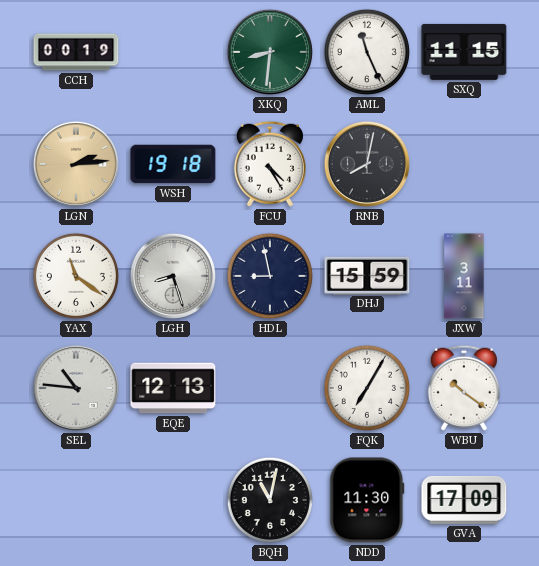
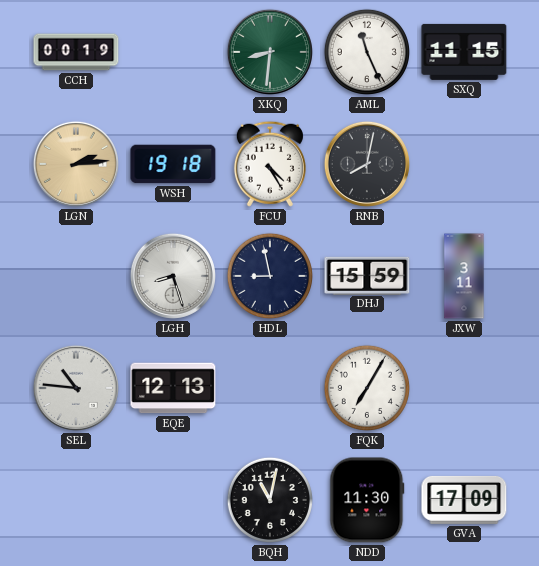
YAX: 11:21 -> none (76, 276)
WBU: 10:21 -> none (464, 388)
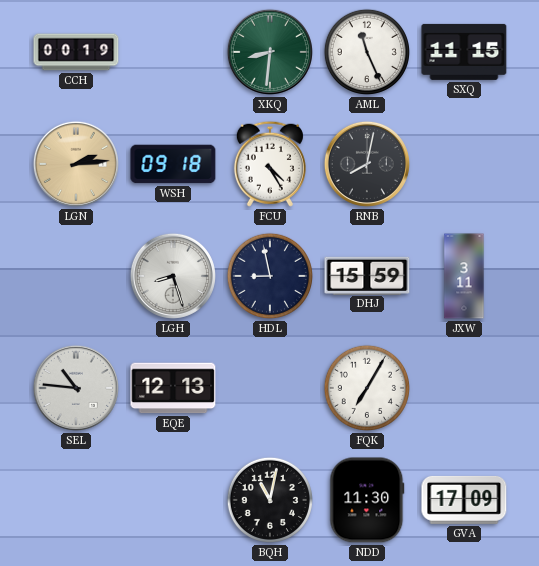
WSH: 19:18 -> 09:18 (173, 164)
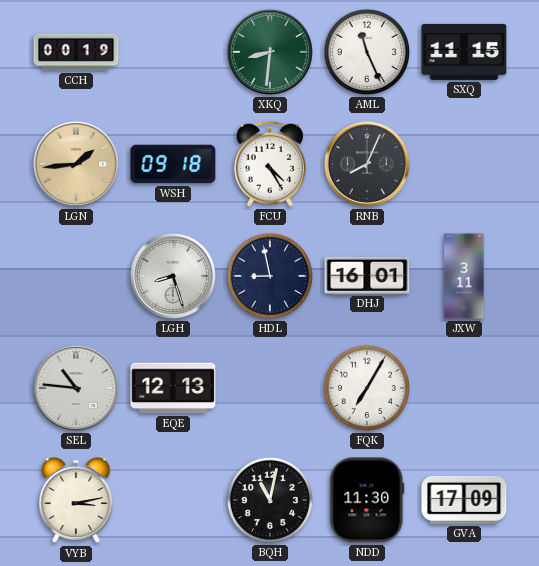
LGN: 2:14 -> 1:44 (76, 164)
RNB: 8:02 -> 8:04 (367, 164)
DHJ: 15:59 -> 16:01 (367, 275)
VYB: none -> 3:13 (76, 500)
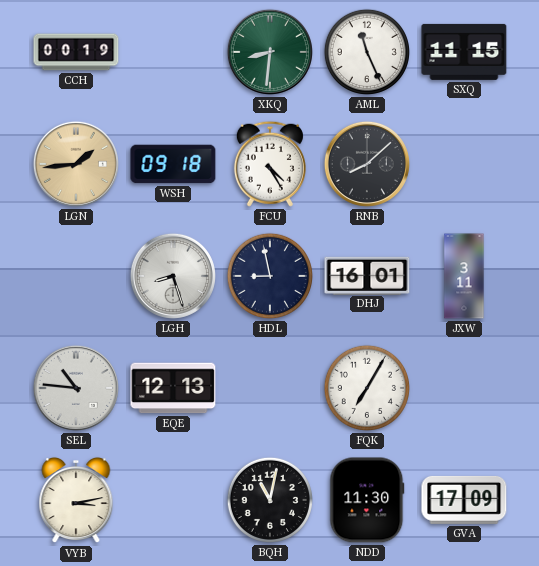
RNB: 8:04 -> 8:08 (367, 164)
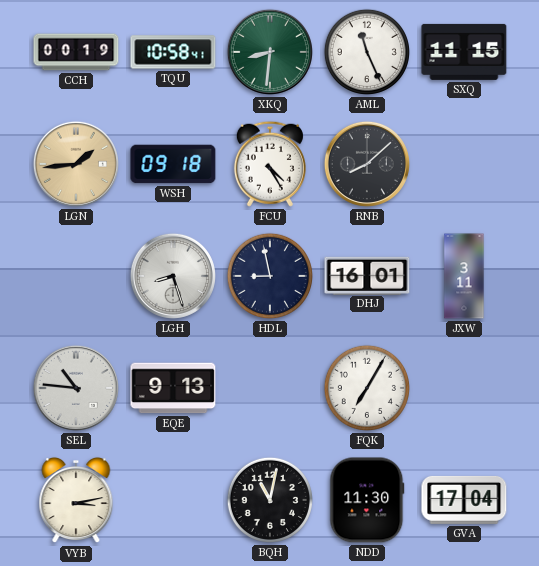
TQU: none -> 10:58 (173, 52)
EQE: 12:13 -> 9:13 (173, 388)
GVA: 17:09 -> 17:04 (464, 500)
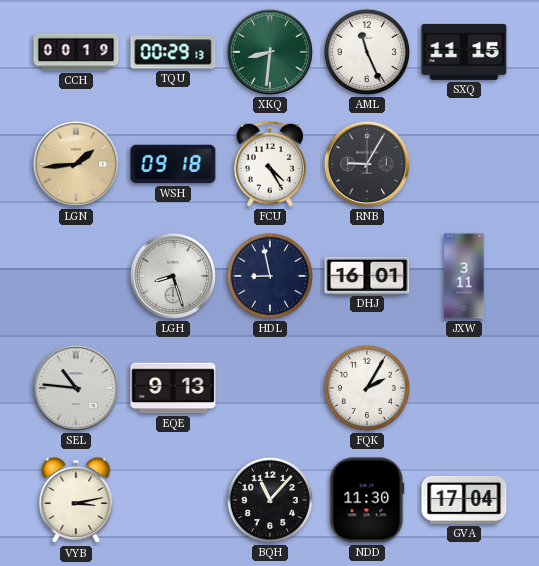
TQU: 10:58 -> 00:29 (173, 52)
RNB: 8:08 -> 9:05 (367, 164)
FQK: 7:05 -> 2:05 (367, 388)
BQH: 11:02 -> 11:07 (270, 500)
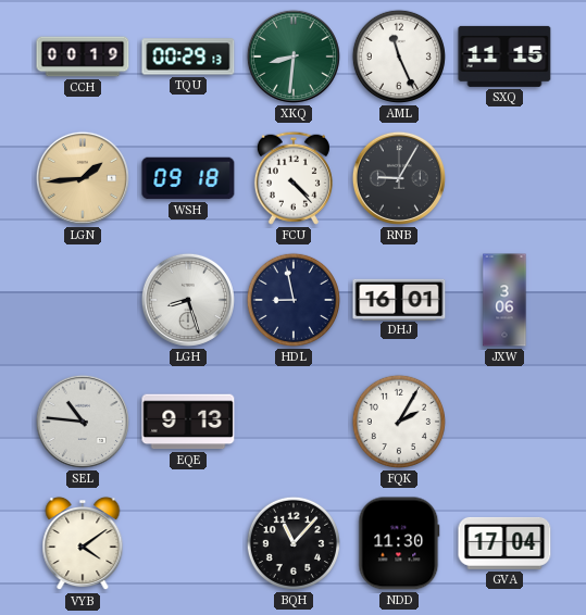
FCU: 4:25 -> 4:23 (294, 178)
JXW: 3:11 -> 3:06 (504, 300)
VYB: 3:13 -> 4:09 (83, 543)
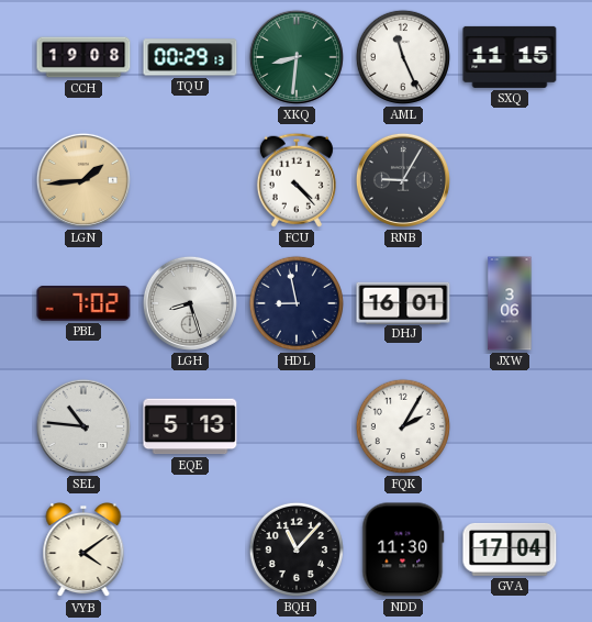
CCH: 00:19 -> 19:08 (83, 57)
WSH: 09:18 -> none (188, 178)
PBL: none -> 7:02 (83, 303)
EQE: 9:13 -> 5:13 (190, 426)
